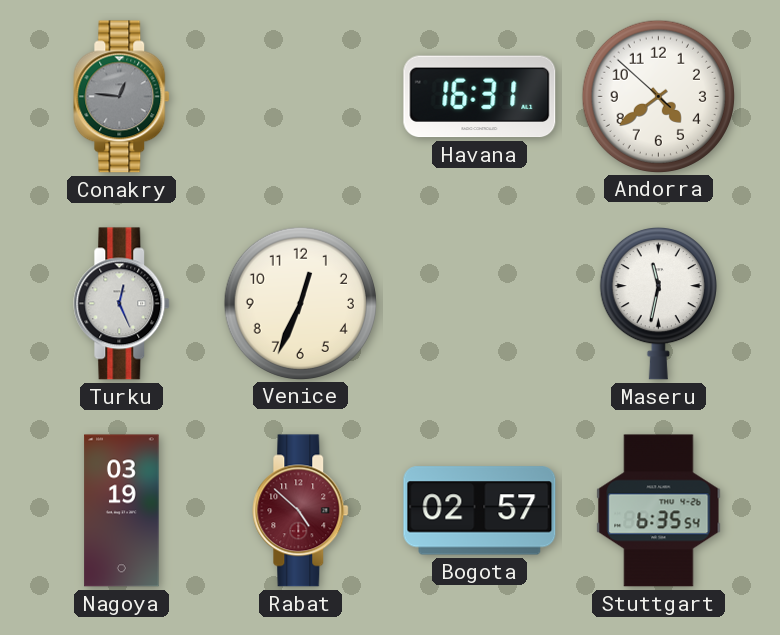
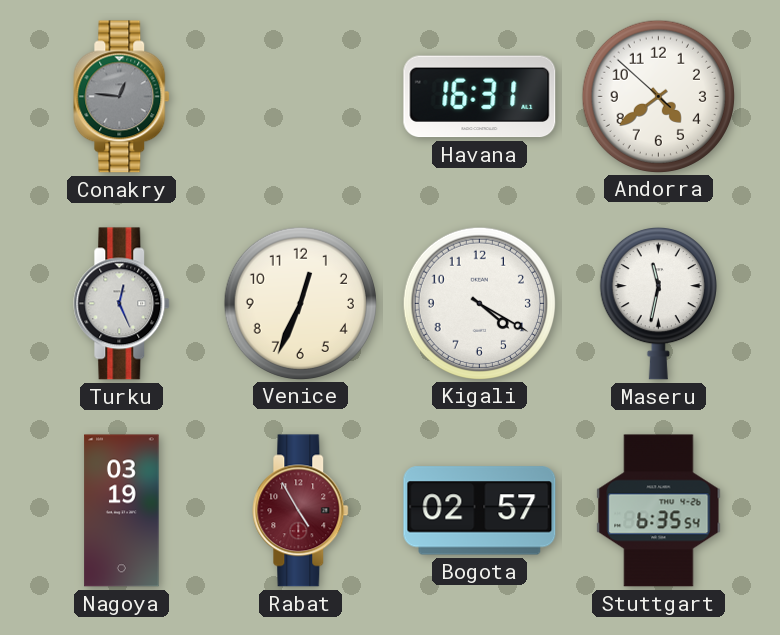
Kigali: none -> 4:20 (479, 303)
Rabat: 4:52 -> 4:55 (301, 511)
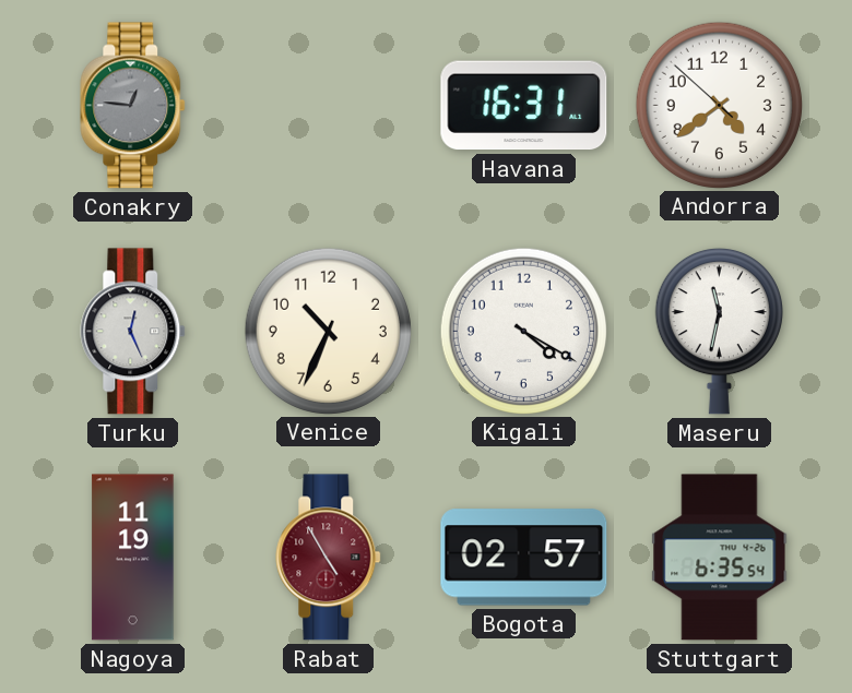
Venice: 12:34 -> 10:34 (328, 331)
Nagoya: 03:19 -> 11:19 (133, 558)
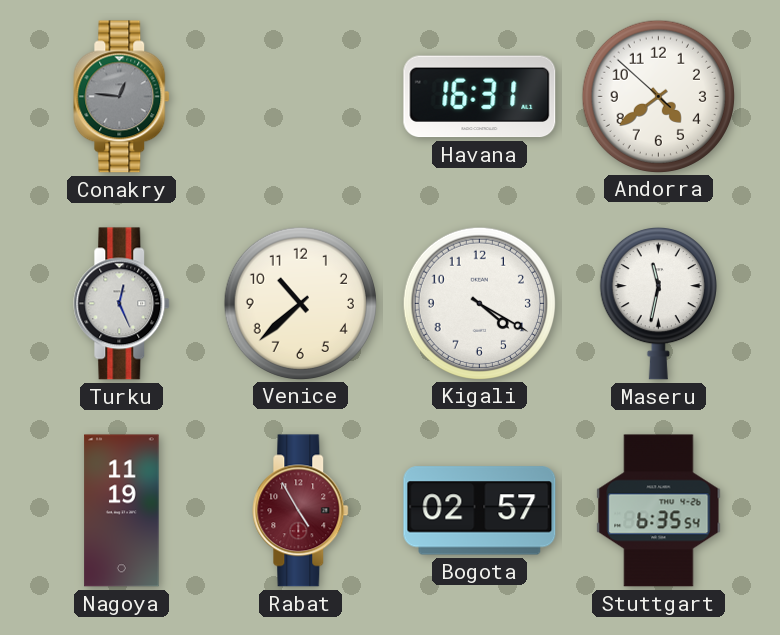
Venice: 10:34 -> 10:38 (300, 303)
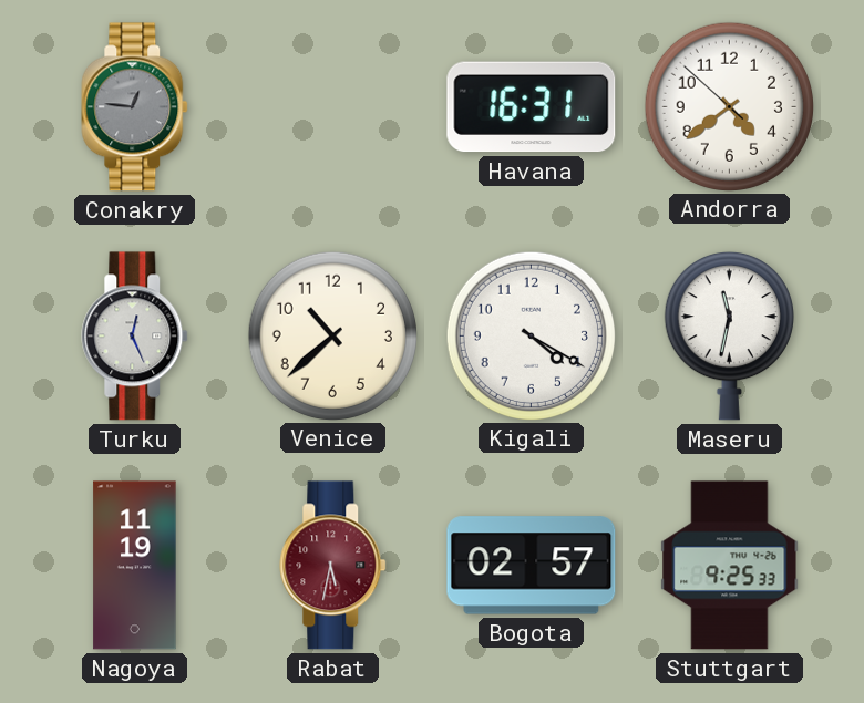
Rabat: 4:55 -> 5:32 (333, 566)
Stuttgart: 6:35 -> 9:25 (730, 566)
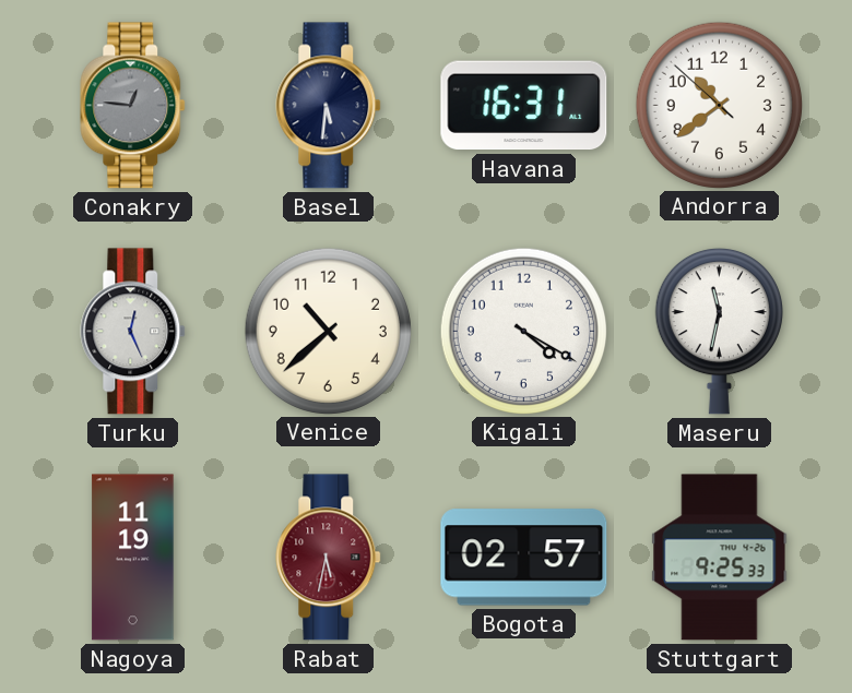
Basel: none -> 5:31 (329, 106)
Andorra: 4:38 -> 10:38 (719, 105)
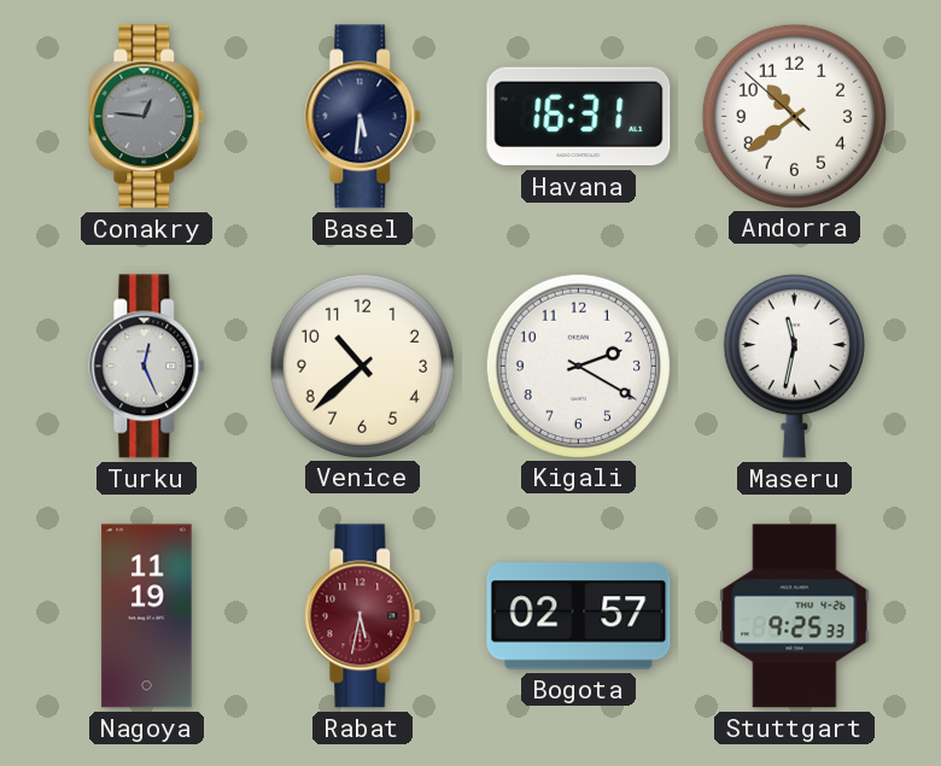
Kigali: 4:20 -> 2:20 (578, 366)
